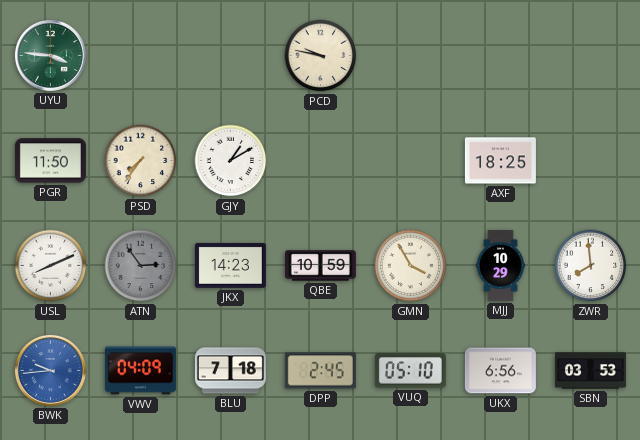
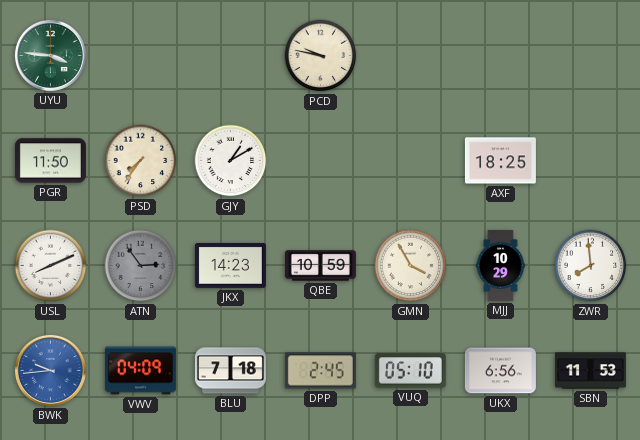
SBN: 03:53 -> 11:53 (590, 371)
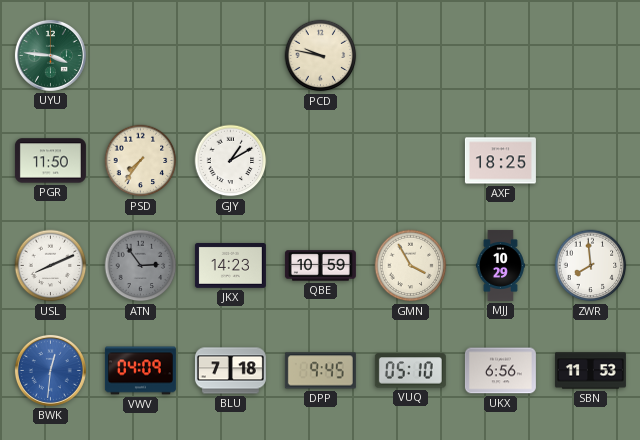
BWK: 9:44 -> 12:31 (50, 370)
DPP: 2:45 -> 9:45 (320, 371)
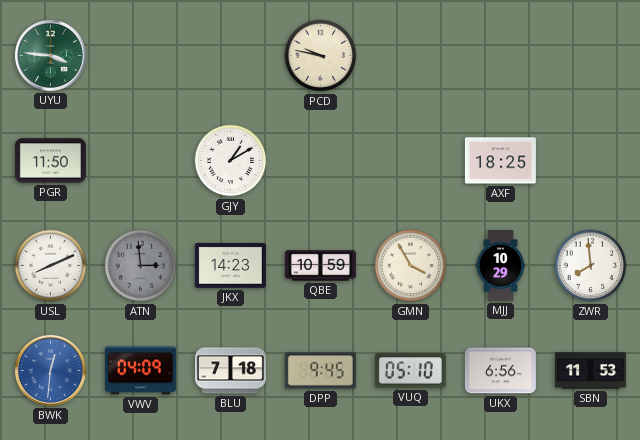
PSD: 7:36 -> none (141, 161)
ATN: 2:54 -> 2:59 (141, 266)
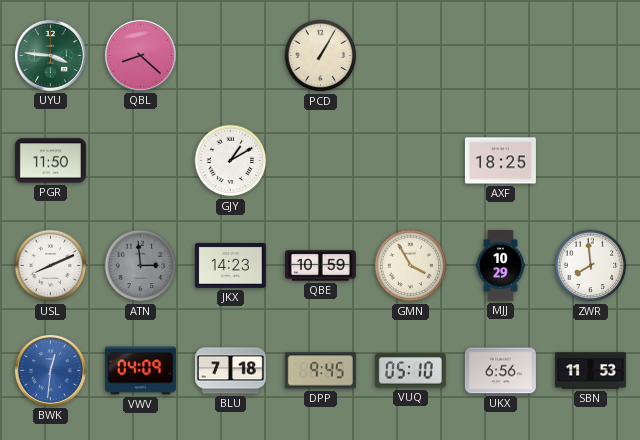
QBL: none -> 8:22 (140, 55)
PCD: 9:47 -> 1:05 (321, 56)
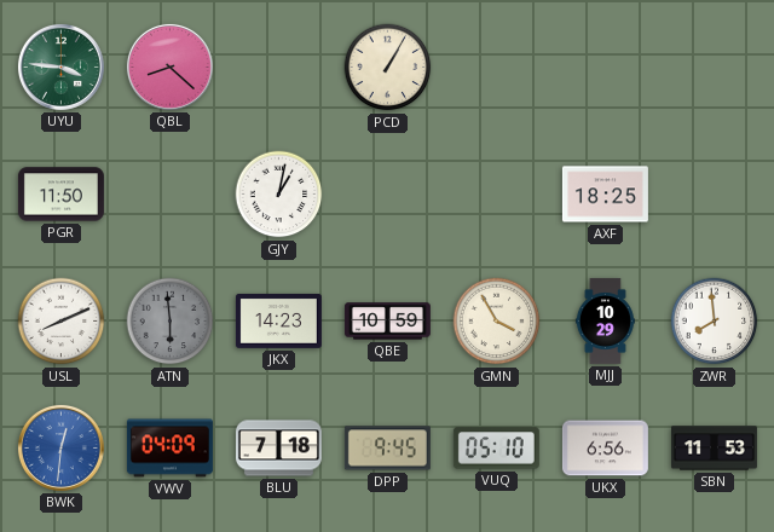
GJY: 1:10 -> 1:02 (279, 195)
ATN: 2:59 -> 5:59 (171, 322)
